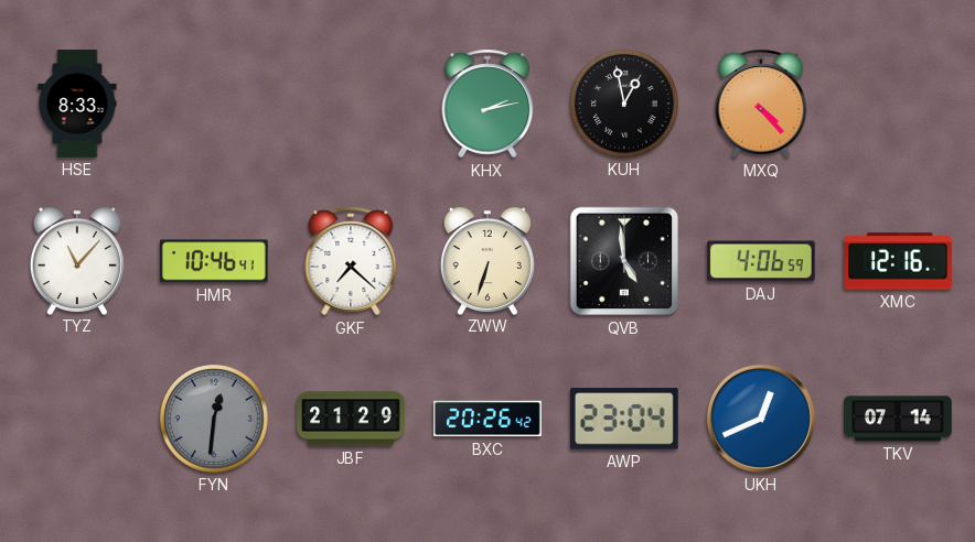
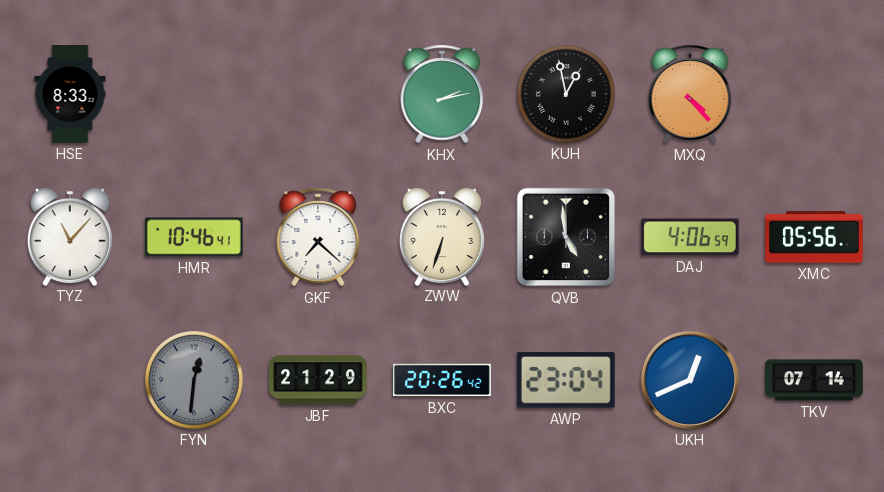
XMC: 12:16 -> 05:56 (815, 237)
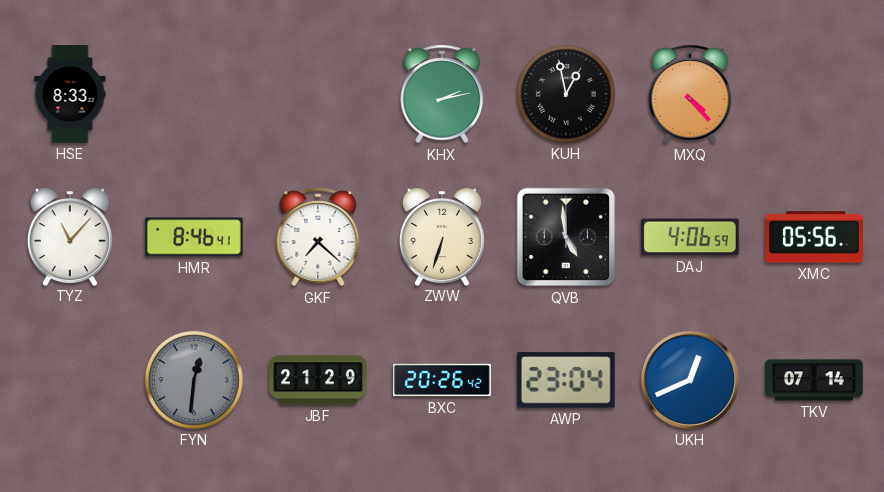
HMR: 10:46 -> 8:46 (194, 237)
